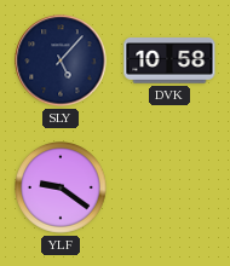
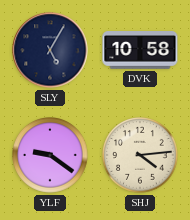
SLY: 5:07 -> 5:05 (50, 50)
SHJ: none -> 4:14 (141, 156)
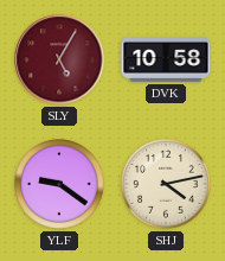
SLY dial: navy -> burgundy (59, 59)
SHJ: 4:14 -> 4:13 (167, 185)
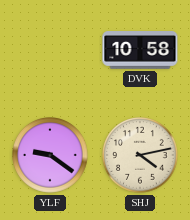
SLY: 5:05 -> none (59, 59)
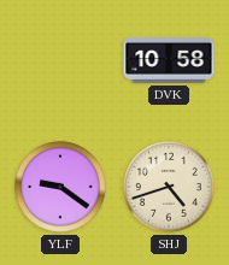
SHJ: 4:13 -> 4:42 (170, 188)
